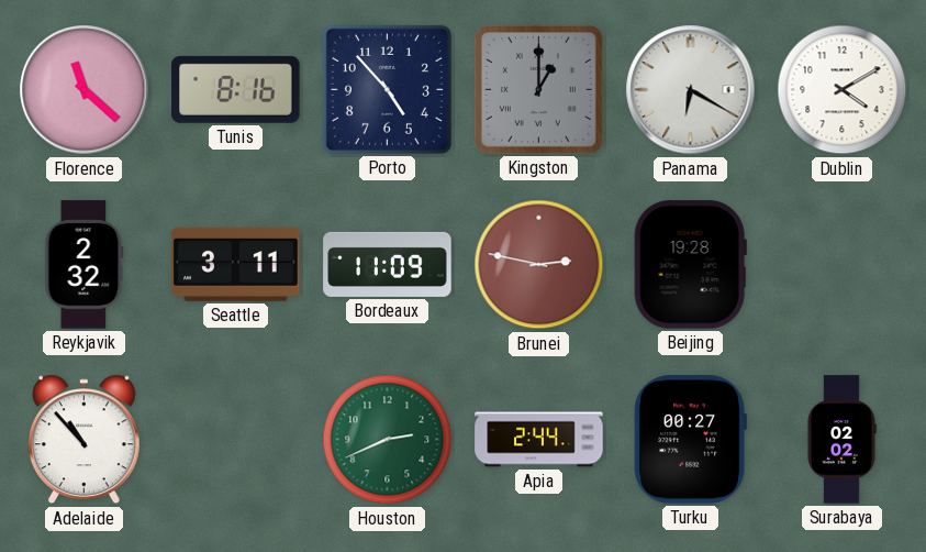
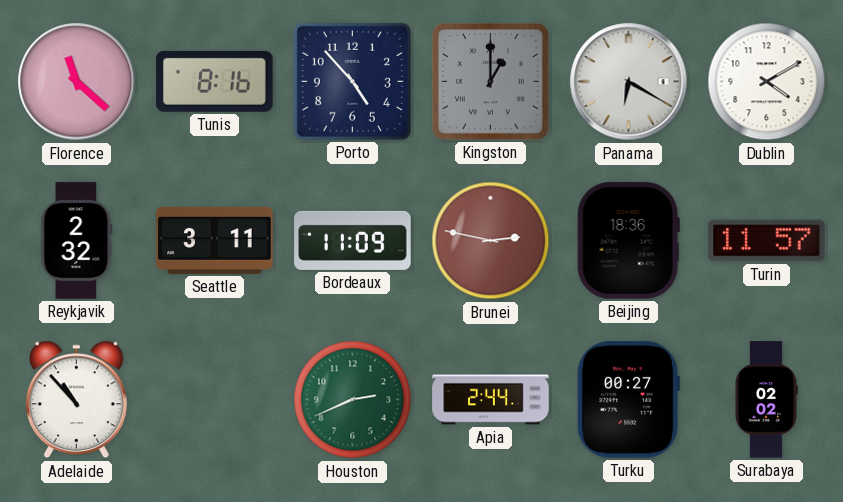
Beijing: 19:28 -> 18:36 (628, 241)
Turin: none -> 11:57 (767, 241)
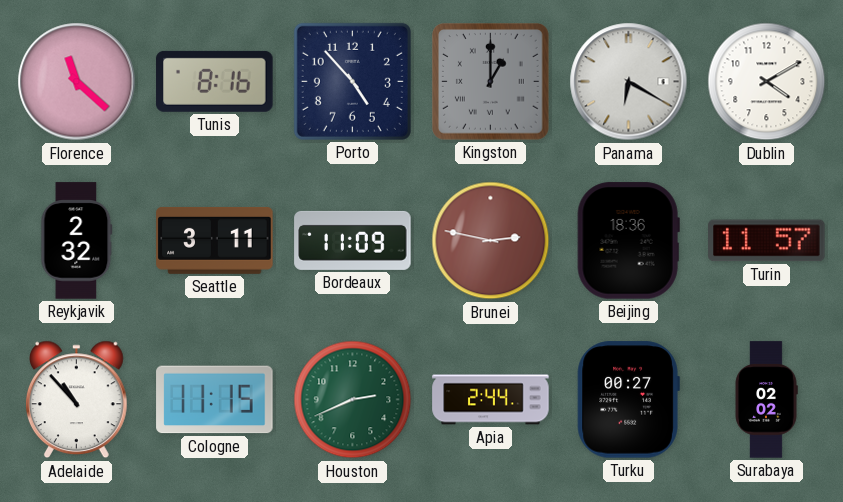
Cologne: none -> 11:15 (215, 400)
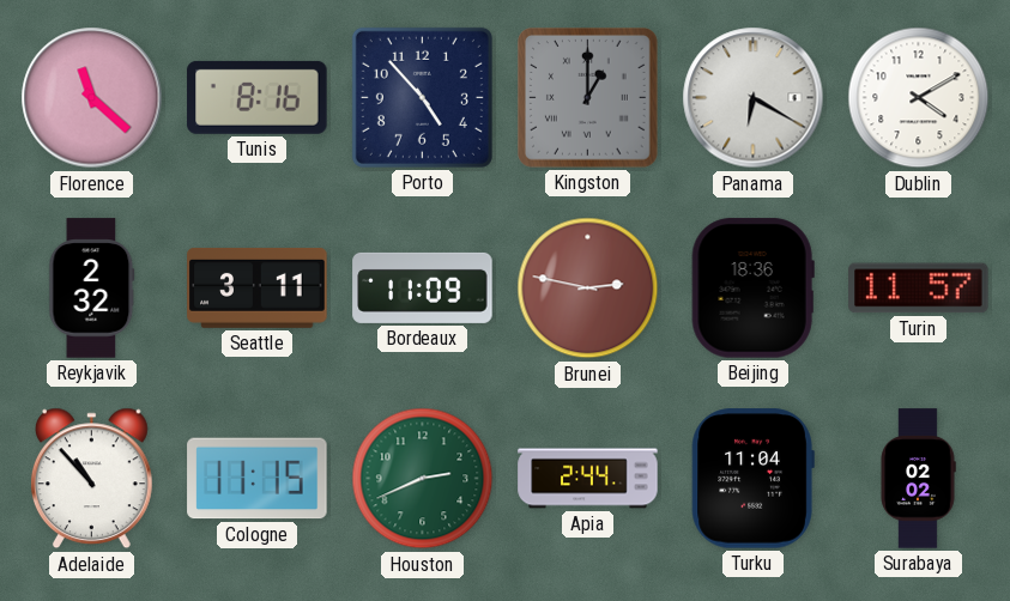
Turku: 00:27 -> 11:04 (752, 479)
